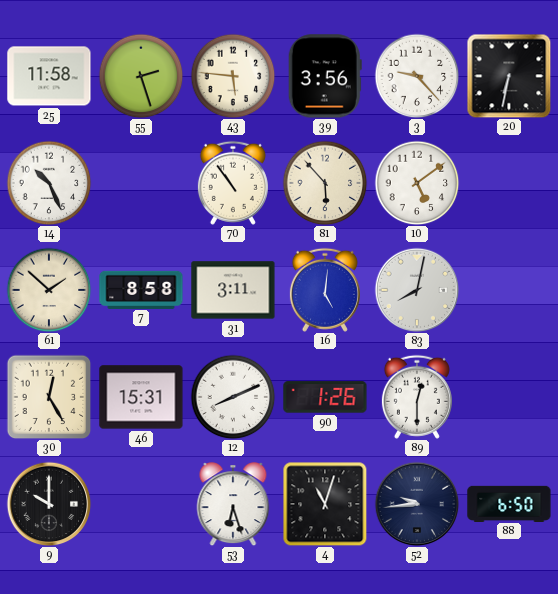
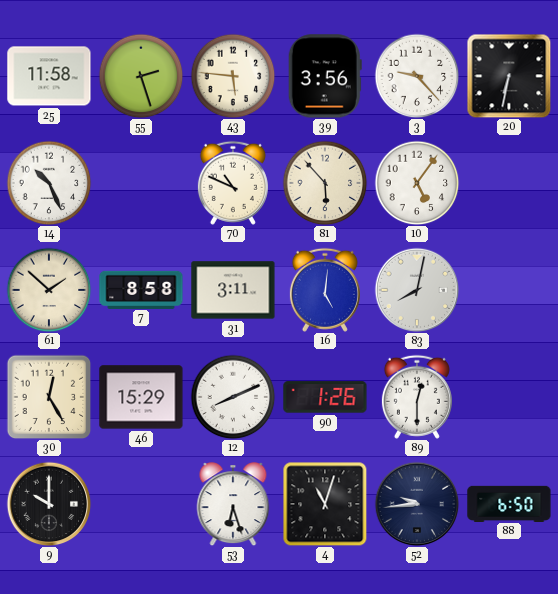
70: 10:54 -> 10:49 (233, 183)
10: 5:09 -> 5:06 (417, 183)
46: 15:31 -> 15:29 (141, 397)
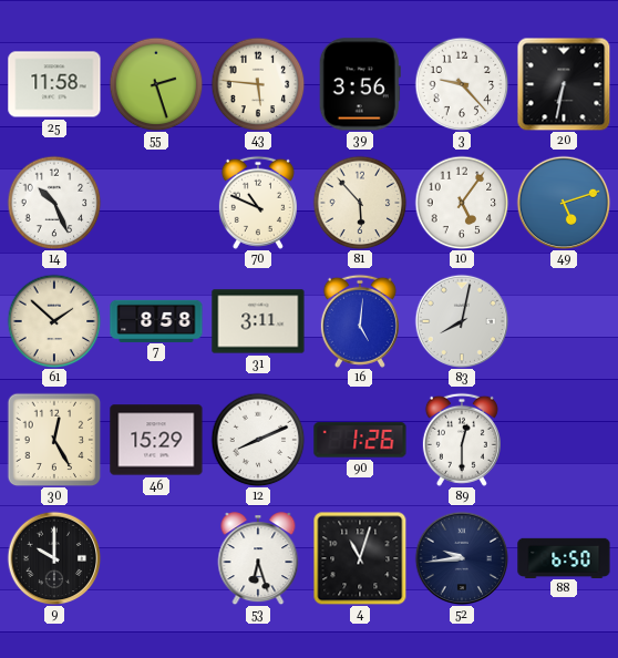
49: none -> 5:12 (564, 203)
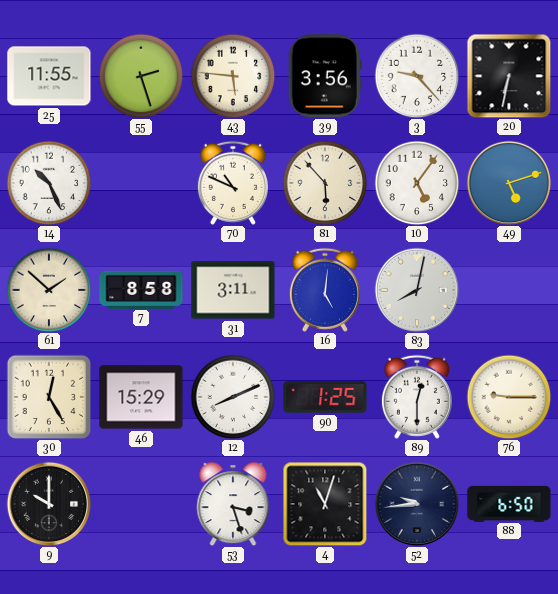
25: 11:58 -> 11:55 (49, 76)
90: 1:26 -> 1:25 (325, 397)
76: none -> 9:15 (509, 397)
53: 6:27 -> 3:27 (233, 504)
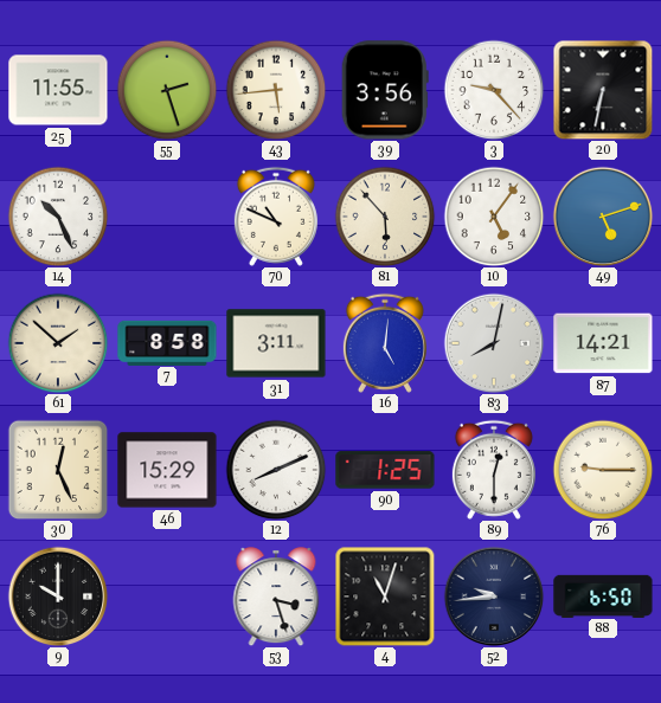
43: 5:46 -> 5:44 (276, 90)
87: none -> 14:21 (603, 343)
30: 12:25 -> 12:26 (58, 470)
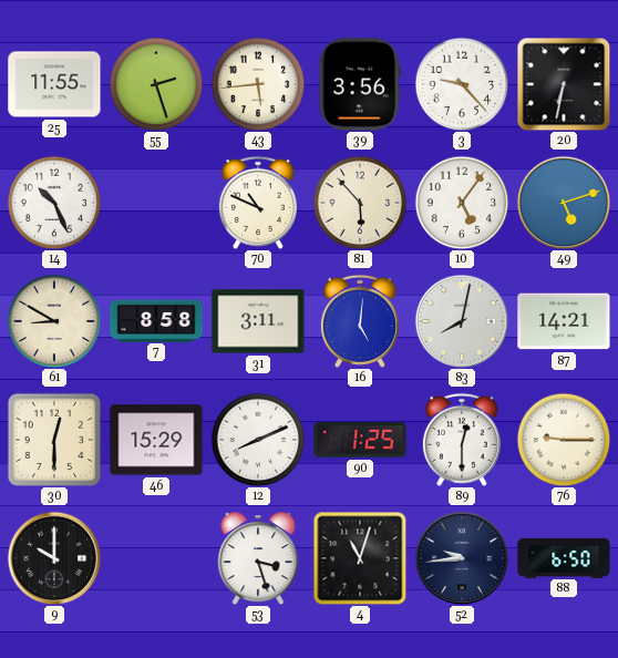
61: 1:52 -> 8:50 (54, 321)
30: 12:26 -> 12:30 (54, 440)
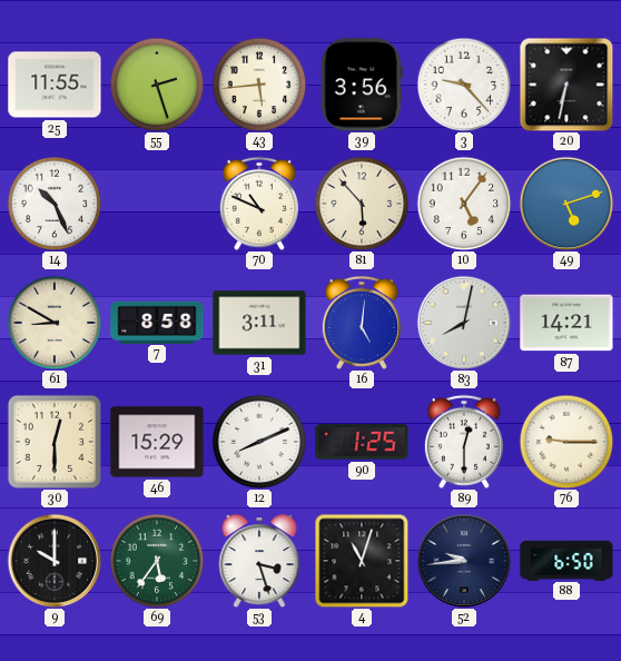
69: none -> 5:36 (157, 561)
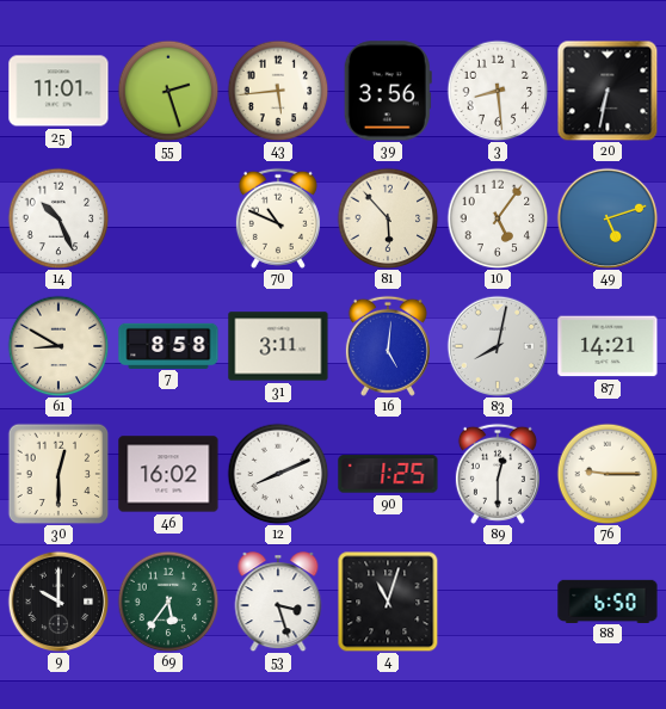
25: 11:55 -> 11:01 (58, 91)
3: 9:23 -> 8:29 (498, 91)
46: 15:29 -> 16:02 (168, 474)
52: 9:44 -> none (464, 561)
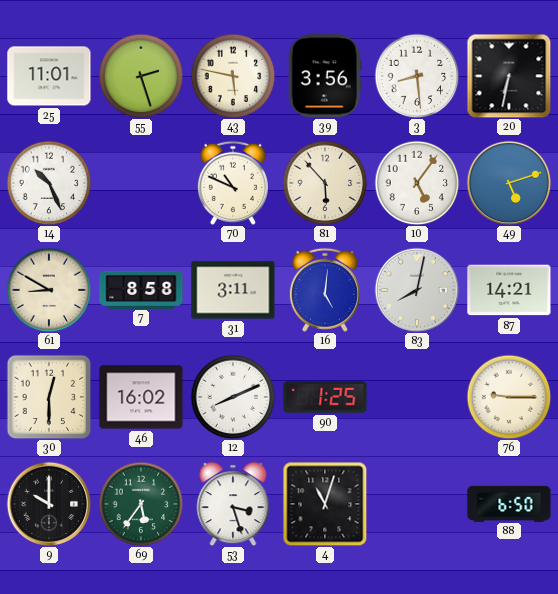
43: 5:44 -> 5:47 (233, 76)
89: 12:30 -> none (498, 474)
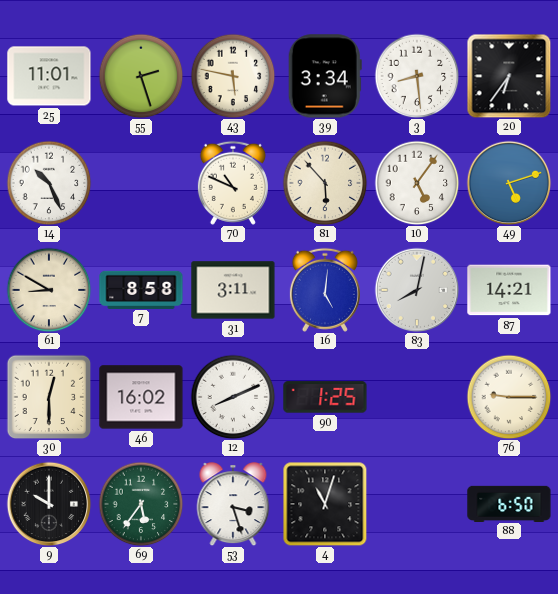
39: 3:56 -> 3:34 (325, 76)
20: 6:32 -> 6:36 (509, 76)
